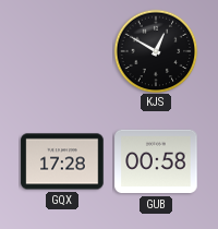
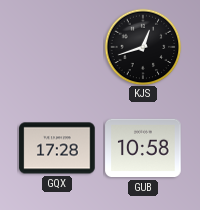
KJS: 12:50 -> 12:42 (143, 47)
GUB: 00:58 -> 10:58 (143, 148)
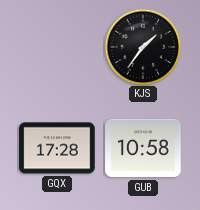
KJS: 12:42 -> 1:36 (143, 47)
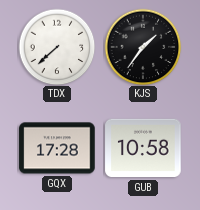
TDX: none -> 7:38 (57, 47)
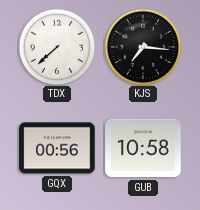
KJS: 1:36 -> 7:16 (143, 47)
GQX: 17:28 -> 00:56 (57, 148)
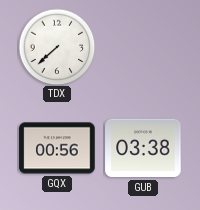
KJS: 7:16 -> none (143, 47)
GUB: 10:58 -> 03:38 (143, 148)
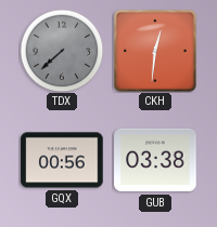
TDX dial: white -> grey (62, 51)
CKH: none -> 12:31 (155, 51)
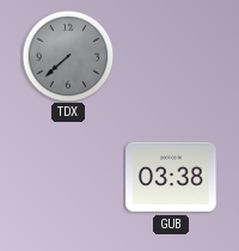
CKH: 12:31 -> none (155, 51)
GQX: 00:56 -> none (62, 160)
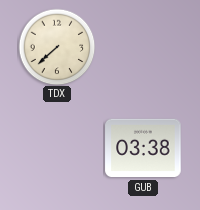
TDX dial: grey -> cream (57, 47)
